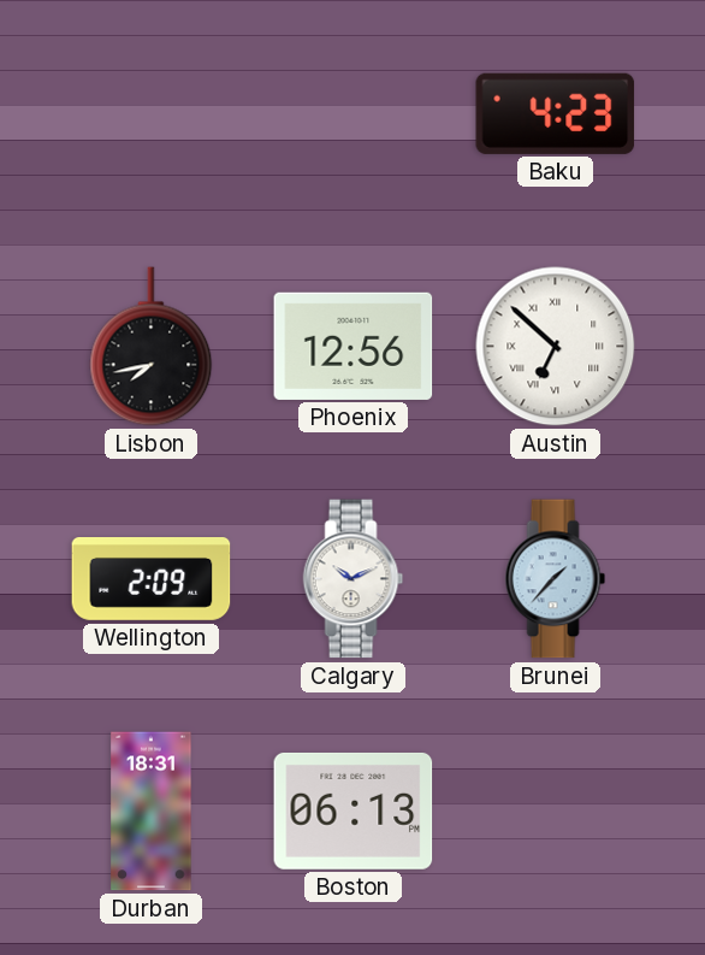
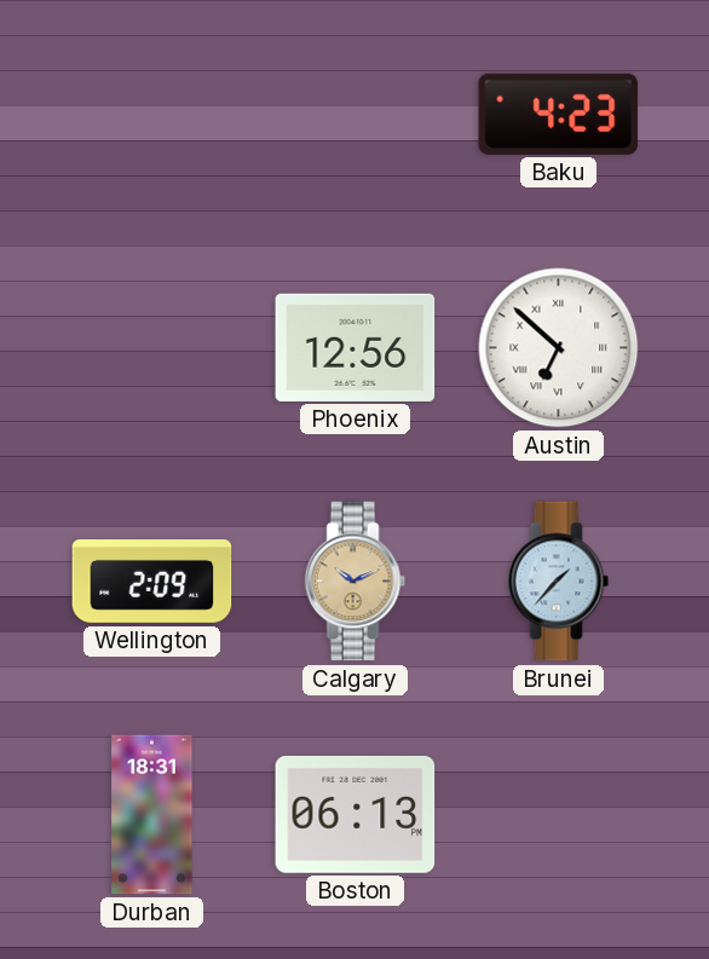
Lisbon: 7:43 -> none (152, 347)
Calgary dial: white -> champagne (356, 582)
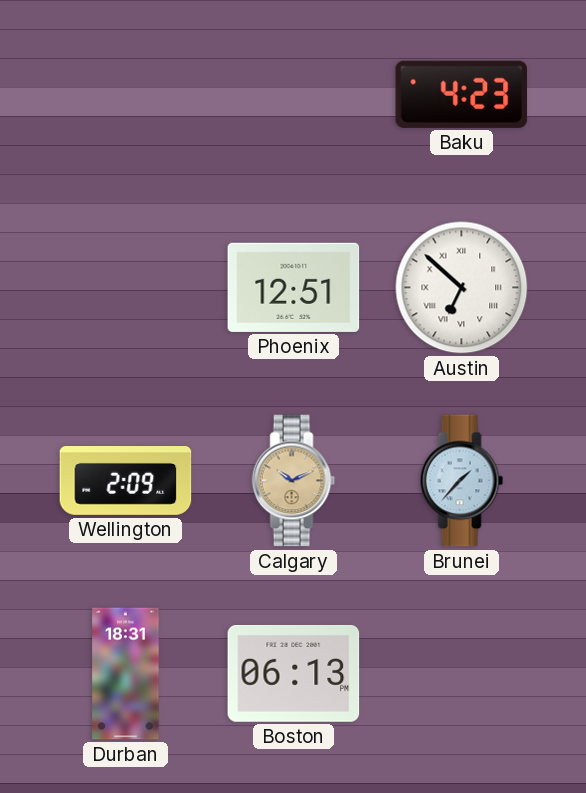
Phoenix: 12:56 -> 12:51 (294, 287)
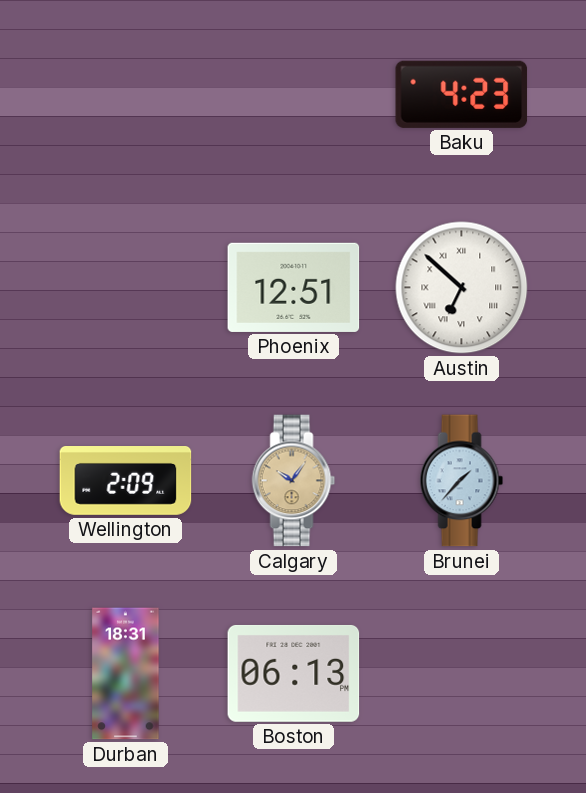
Calgary: 10:11 -> 10:06 (294, 481)
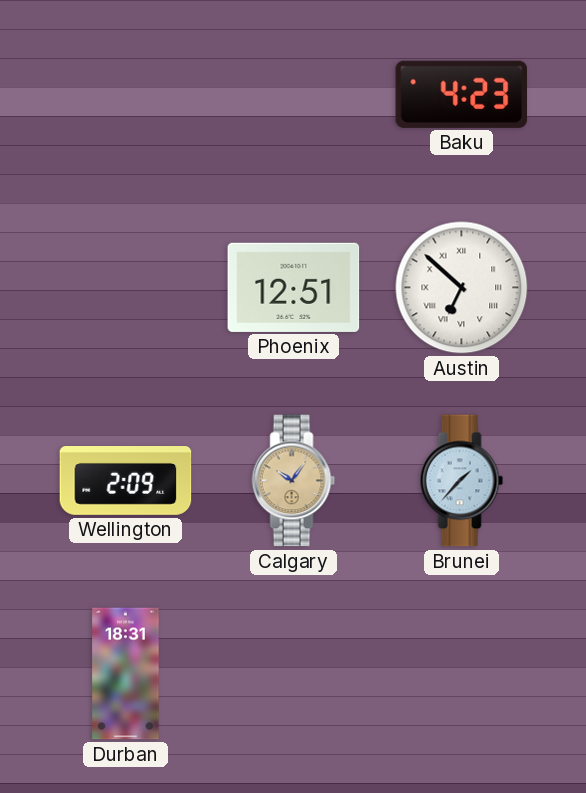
Boston: 06:13 -> none (294, 673)
